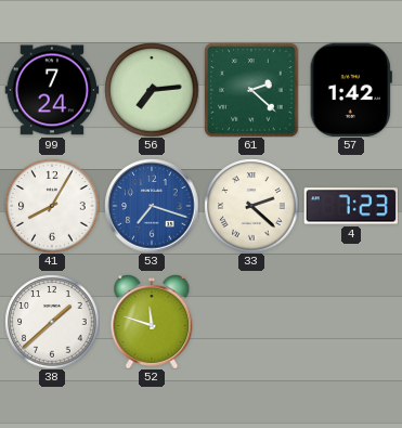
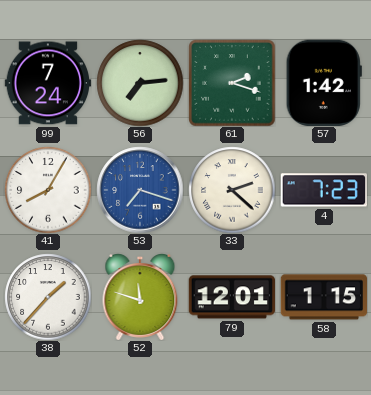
61: 2:22 -> 2:18 (232, 83)
38: 1:38 -> 1:37 (48, 297)
79: none -> 12:01 (231, 297)
58: none -> 1:15 (324, 297)
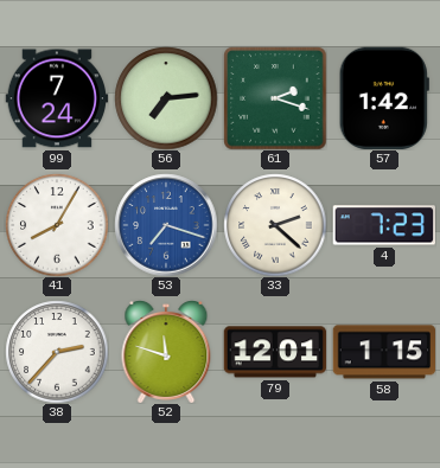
38: 1:37 -> 2:37 (57, 352)
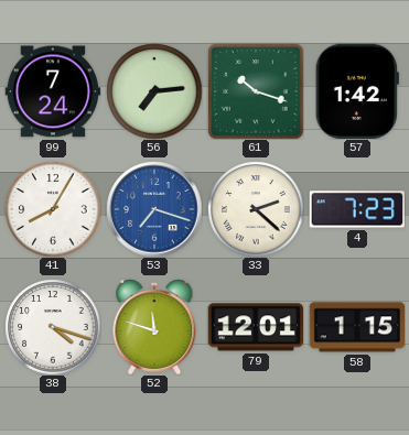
61: 2:18 -> 10:18 (256, 91)
38: 2:37 -> 4:18 (53, 327)
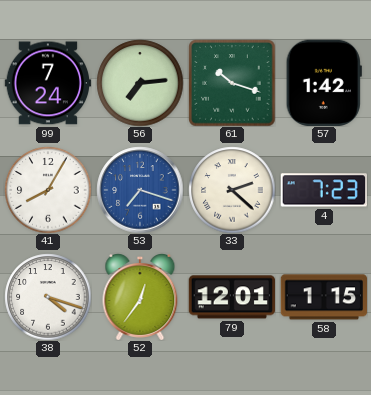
52: 11:48 -> 12:36 (140, 297)
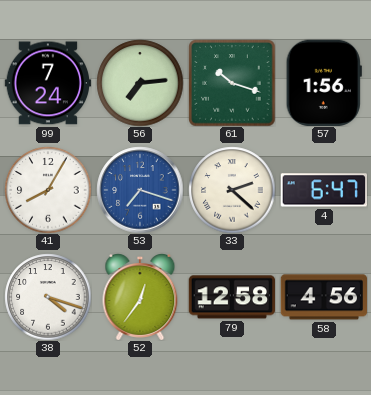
57: 1:42 -> 1:56 (324, 82)
4: 7:23 -> 6:47 (323, 190)
79: 12:01 -> 12:58 (231, 297)
58: 1:15 -> 4:56 (324, 297)
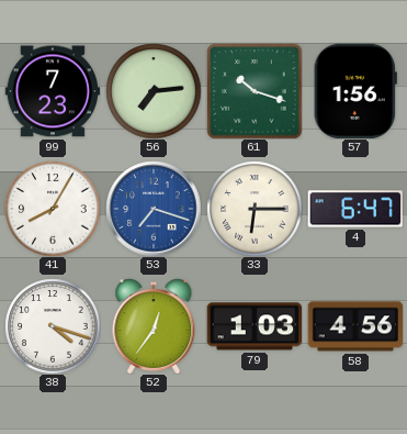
99: 7:24 -> 7:23 (53, 91)
33: 2:22 -> 6:15 (255, 209)
79: 12:58 -> 1:03 (253, 326)
